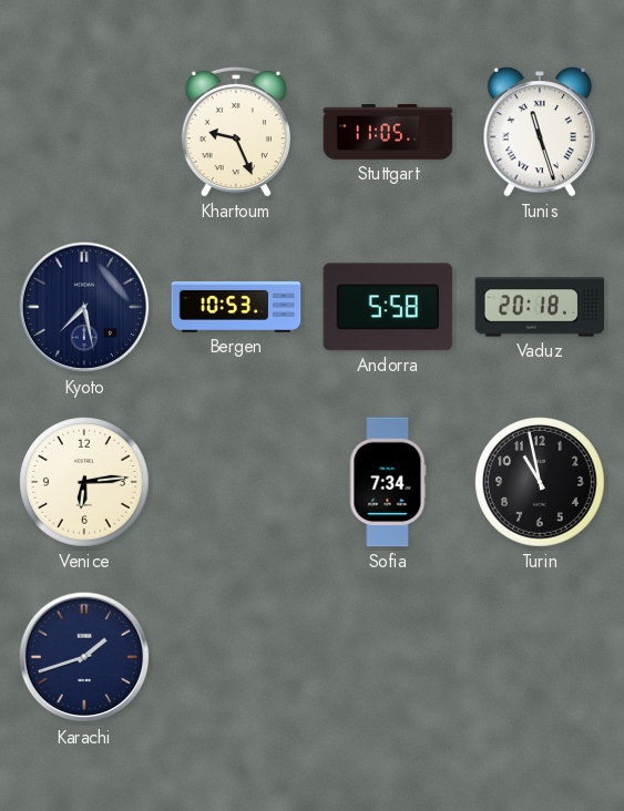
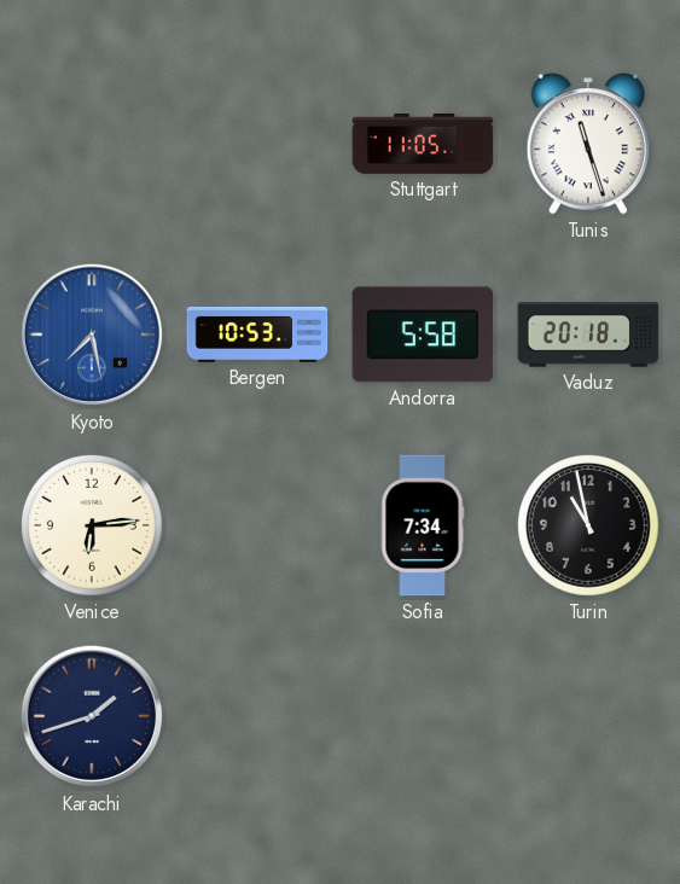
Khartoum: 9:26 -> none (236, 132)
Kyoto dial: navy -> blue (92, 335)
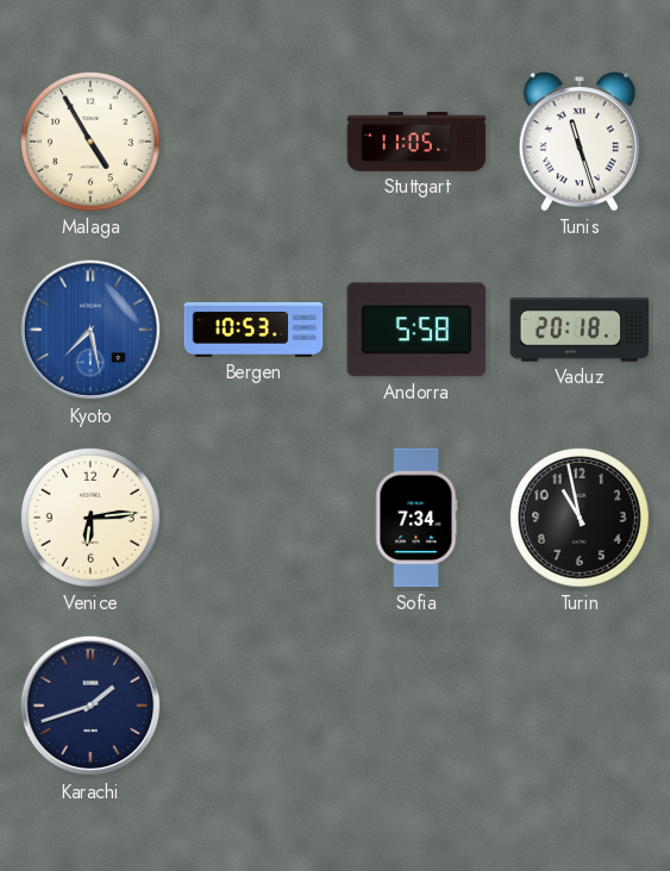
Malaga: none -> 4:55 (90, 142)
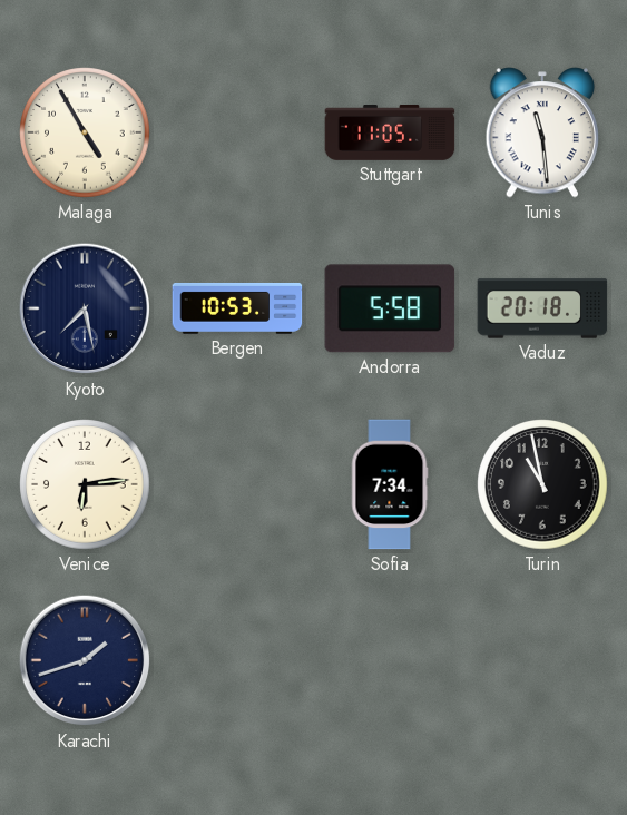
Tunis: 11:27 -> 11:29 (542, 132)
Kyoto dial: blue -> navy (85, 308)
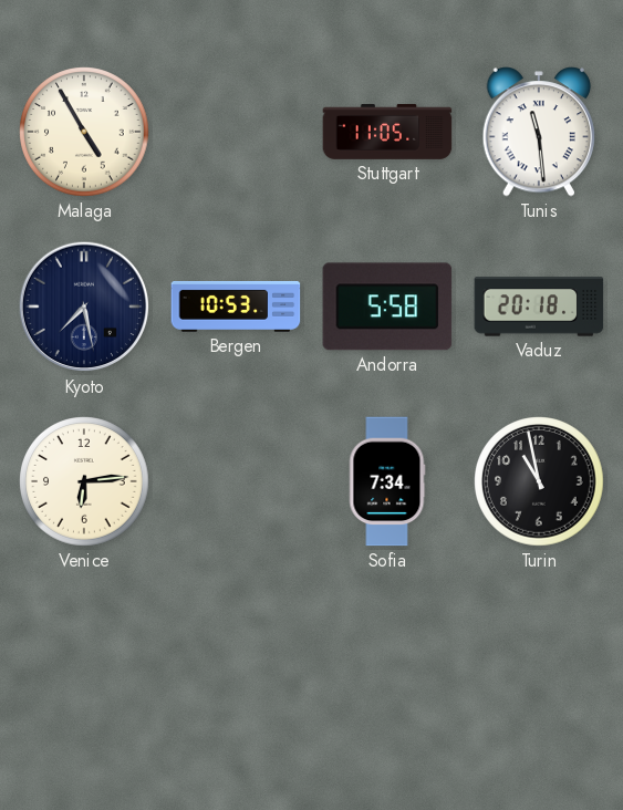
Karachi: 1:42 -> none (85, 660)
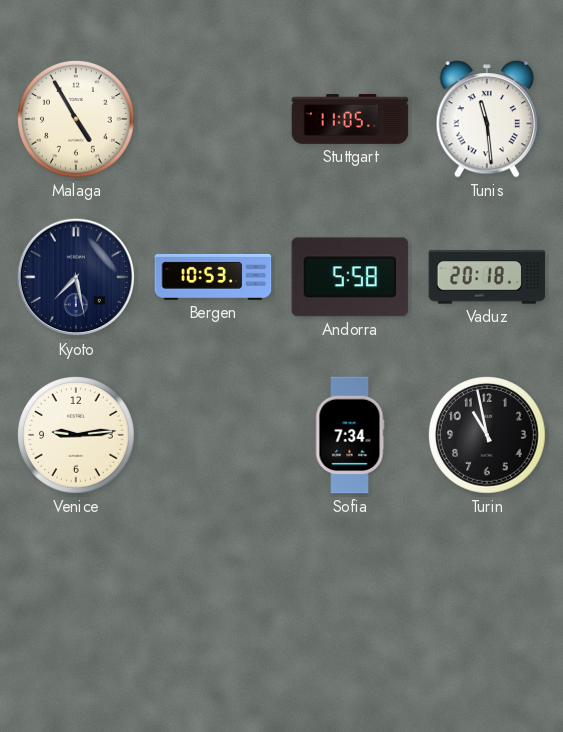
Venice: 6:14 -> 9:14 (76, 435)
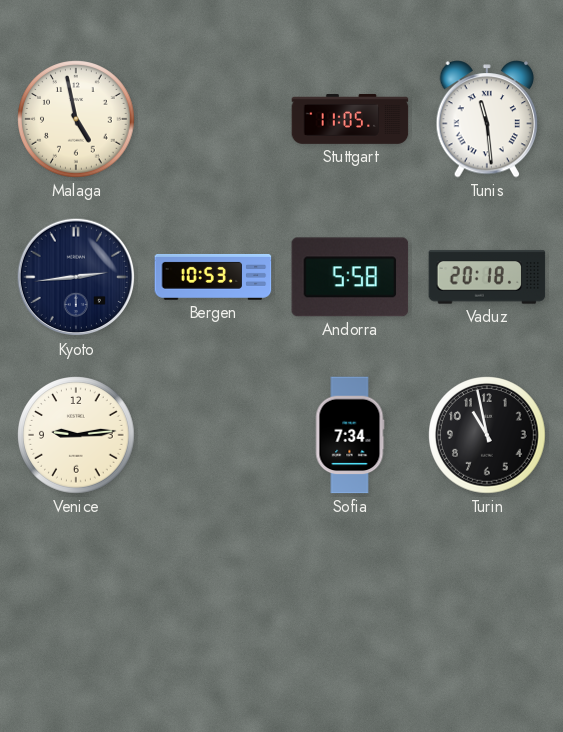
Malaga: 4:55 -> 4:58 (76, 119)
Kyoto: 7:28 -> 2:44 (76, 277)
